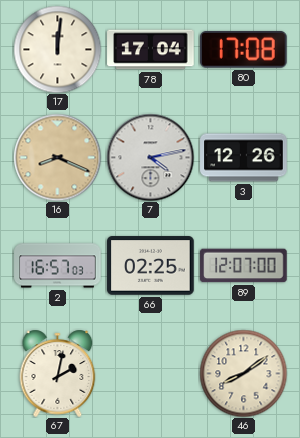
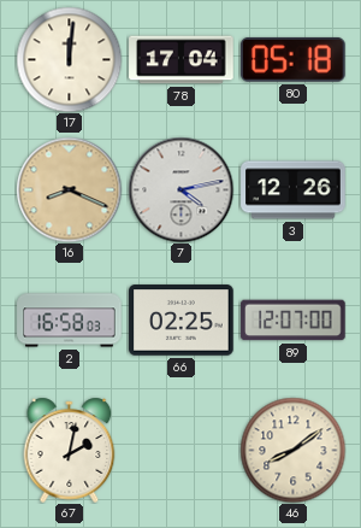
80: 17:08 -> 05:18 (292, 59)
2: 16:57 -> 16:58 (70, 321)
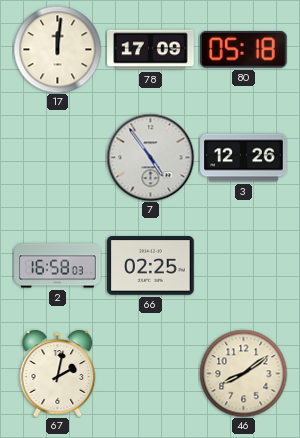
78: 17:04 -> 17:09 (151, 50)
16: 8:19 -> none (69, 189)
7: 4:13 -> 4:54 (150, 157)
89: 12:07 -> none (294, 321)
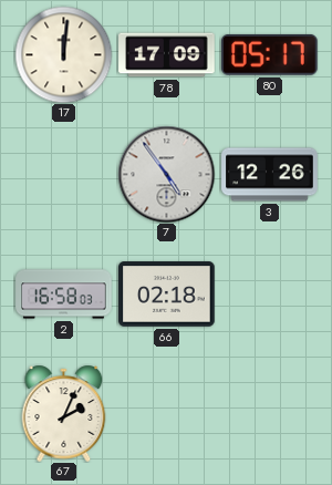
80: 05:18 -> 05:17 (269, 54)
66: 02:25 -> 02:18 (167, 295)
67: 2:02 -> 2:04 (64, 413)
46: 8:09 -> none (243, 373)
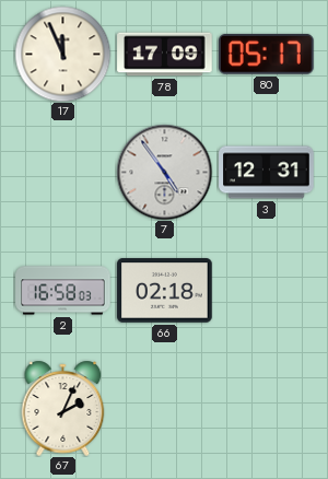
17: 12:01 -> 11:56 (62, 54)
3: 12:26 -> 12:31 (267, 173)
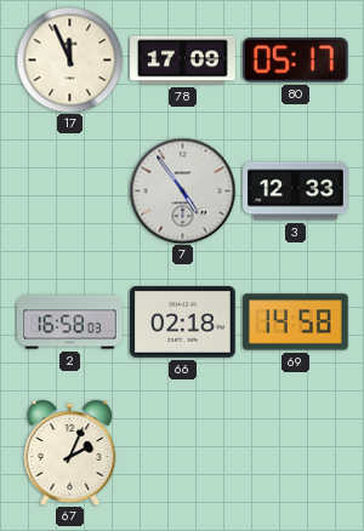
3: 12:31 -> 12:33 (296, 192)
69: none -> 14:58 (296, 322)
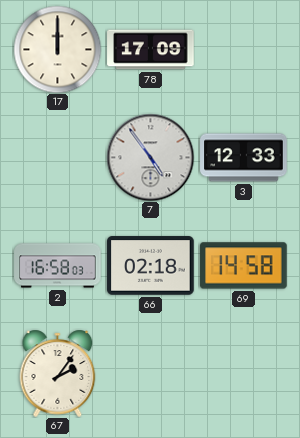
17: 11:56 -> 12:00 (57, 49)
80: 05:17 -> none (295, 59)
67: 2:04 -> 2:06 (58, 373)
